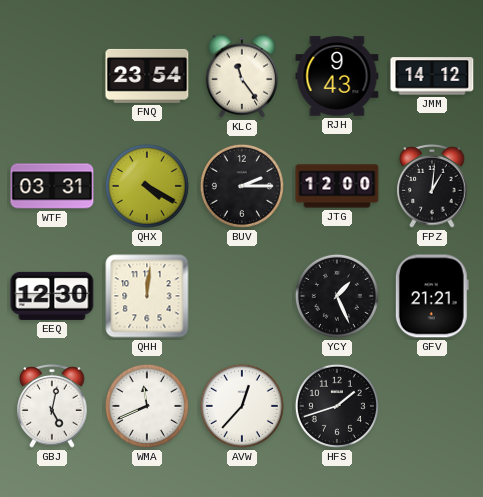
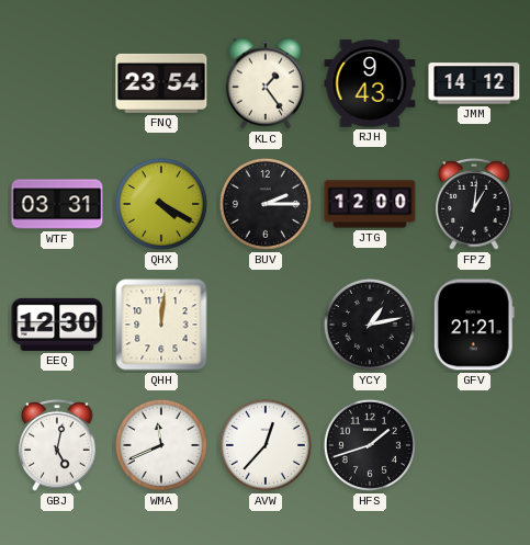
KLC: 11:24 -> 1:24 (266, 83)
YCY: 1:26 -> 1:13 (370, 325)
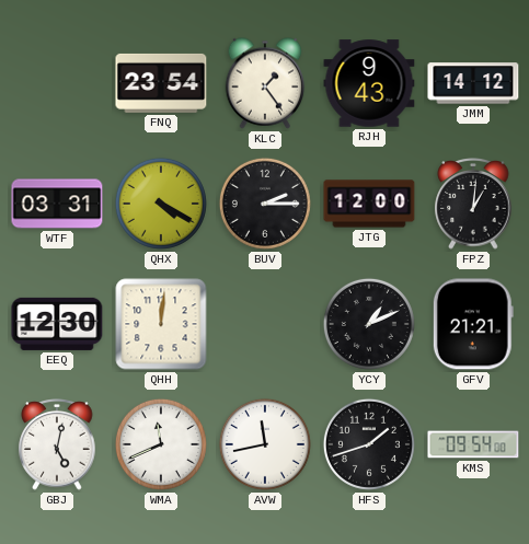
YCY: 1:13 -> 1:11 (369, 324)
AVW: 12:37 -> 11:43 (265, 444)
KMS: none -> 09:54 (473, 444)
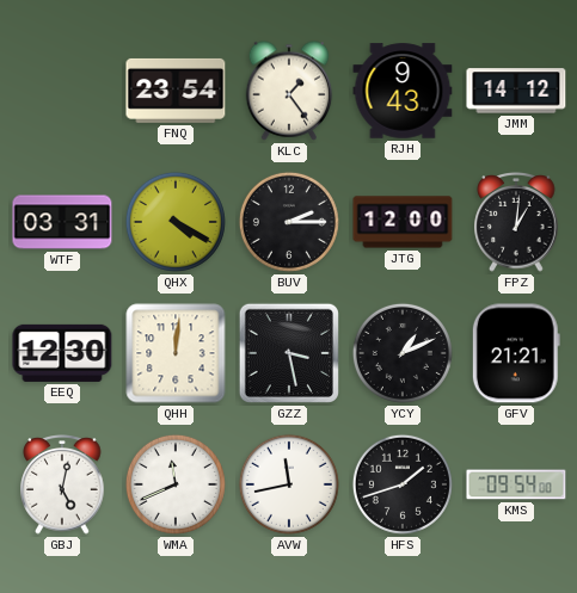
GZZ: none -> 3:28 (289, 353)
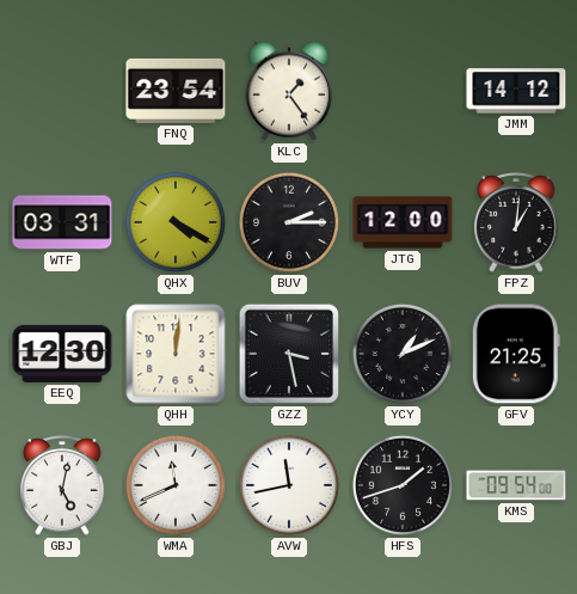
RJH: 9:43 -> none (403, 91)
GFV: 21:21 -> 21:25 (516, 354)
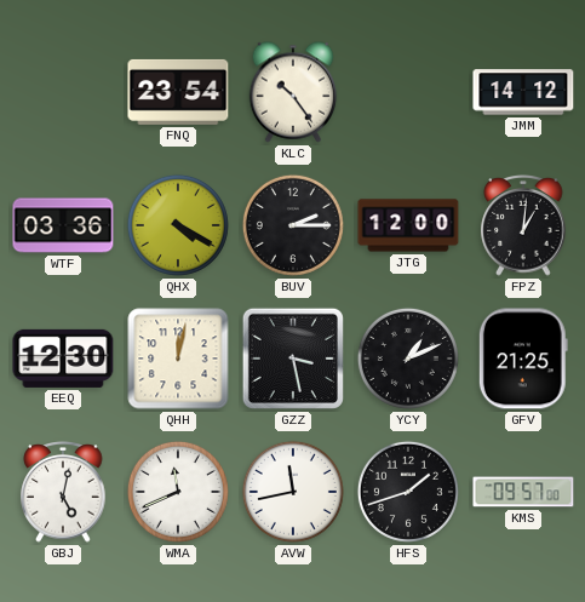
KLC: 1:24 -> 10:24 (293, 92)
WTF: 03:31 -> 03:36 (63, 225)
QHH: 12:01 -> 12:02 (178, 359)
KMS: 09:54 -> 09:57 (523, 492)
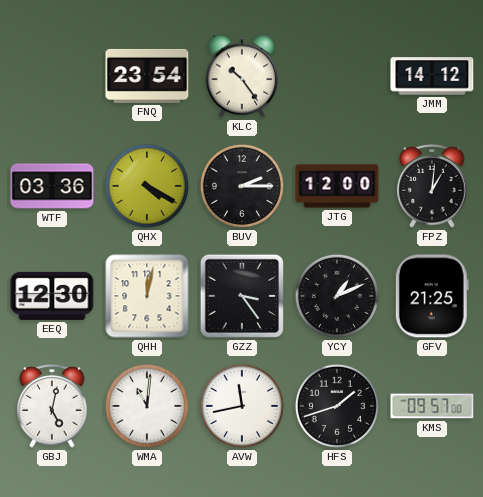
GZZ: 3:28 -> 3:24 (242, 296)
WMA: 11:41 -> 11:01 (147, 406)
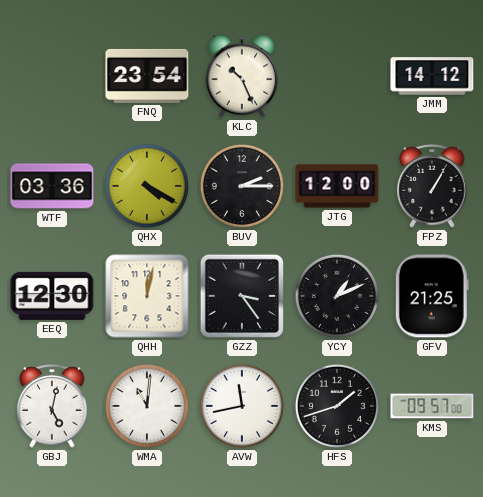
KLC: 10:24 -> 10:26 (242, 76)
FPZ: 1:01 -> 1:05 (432, 186)
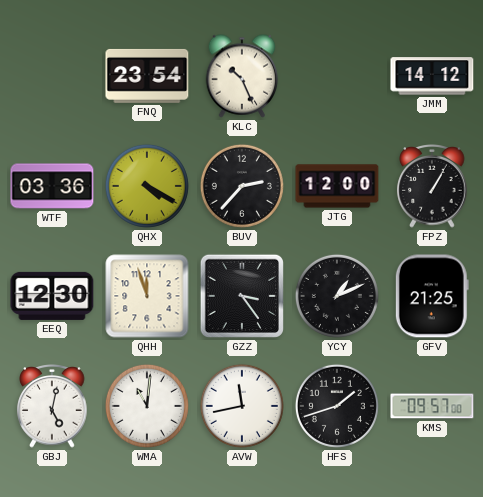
BUV: 2:15 -> 2:37 (242, 186)
QHH: 12:02 -> 11:57 (147, 296)
